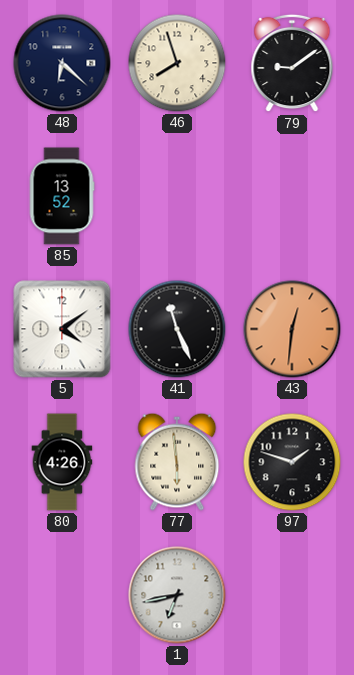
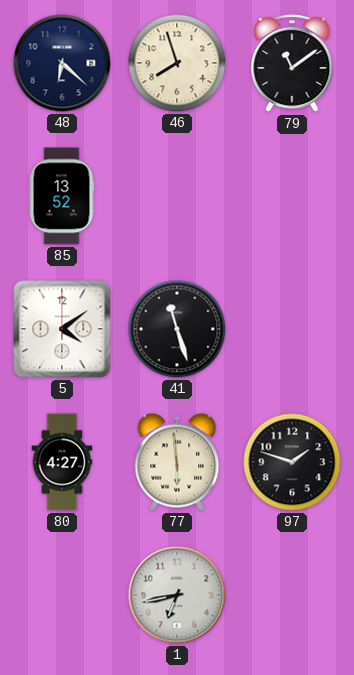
79: 9:09 -> 11:09 (292, 63)
41: 11:26 -> 11:27 (177, 329)
43: 12:31 -> none (292, 329)
80: 4:26 -> 4:27 (62, 462)
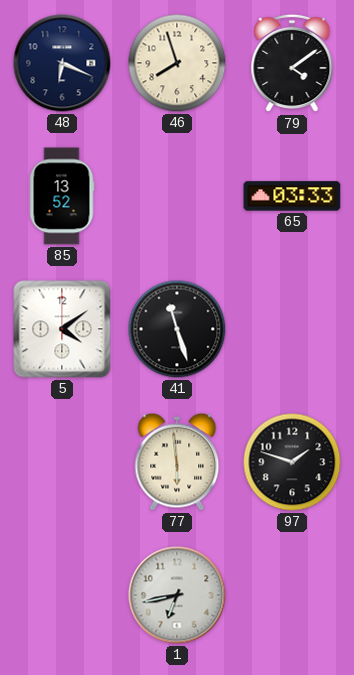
48: 6:22 -> 6:19 (62, 63)
79: 11:09 -> 4:09 (292, 63)
65: none -> 03:33 (292, 196)
80: 4:27 -> none (62, 462)
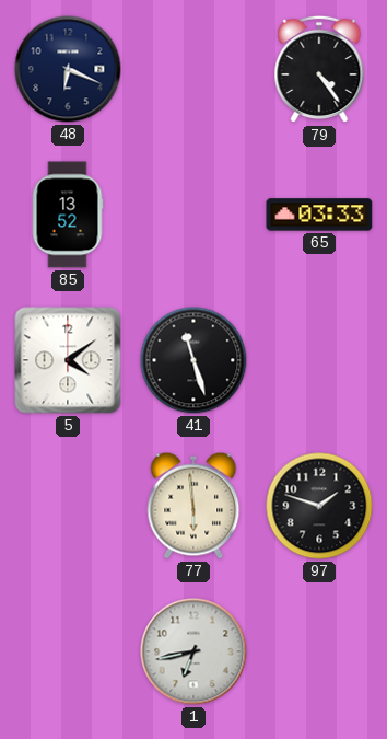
46: 7:57 -> none (177, 63)
79: 4:09 -> 4:24 (319, 69)
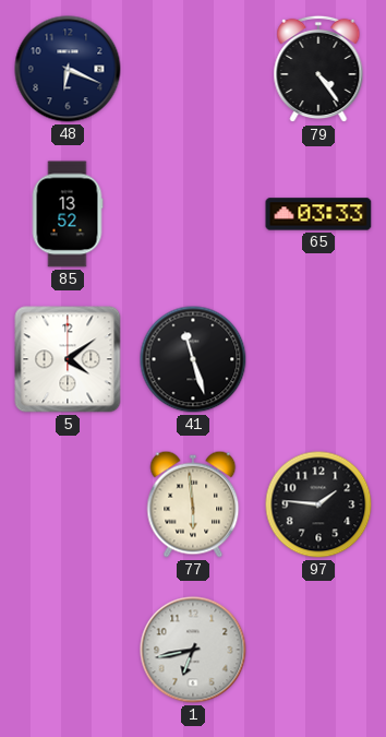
97: 1:48 -> 1:46 (318, 504)
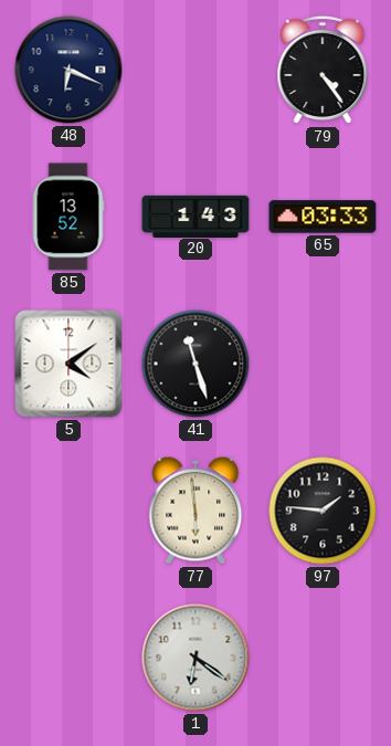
20: none -> 1:43 (196, 216)
1: 6:43 -> 6:21 (196, 658)
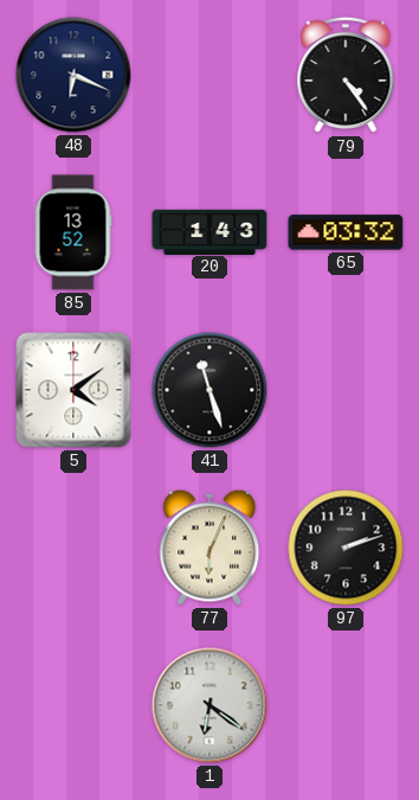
65: 03:33 -> 03:32 (346, 232)
77: 5:59 -> 6:04 (209, 548)
97: 1:46 -> 2:12 (346, 548)
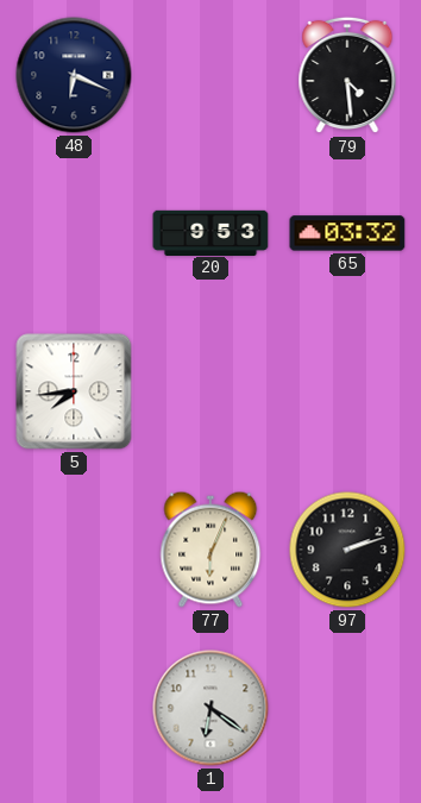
79: 4:24 -> 4:29 (347, 75)
85: 13:52 -> none (73, 232)
20: 1:43 -> 9:53 (211, 232)
5: 4:09 -> 7:44 (74, 391)
41: 11:27 -> none (209, 390)
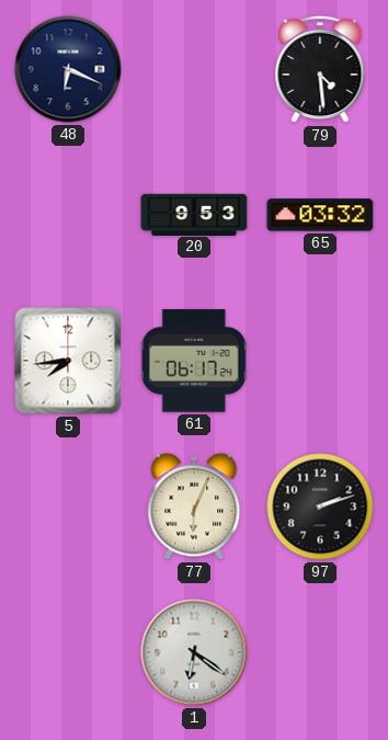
61: none -> 06:17 (194, 361)
